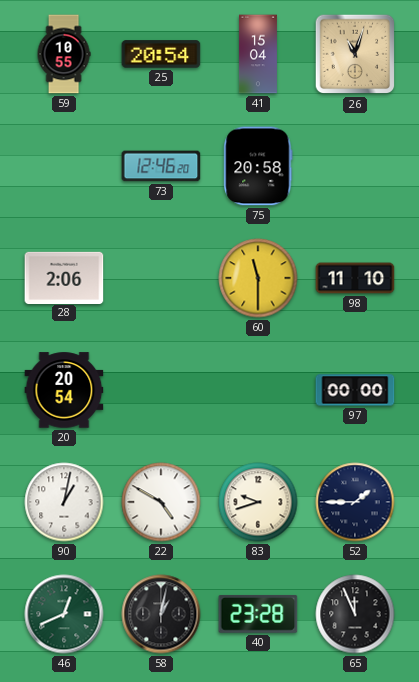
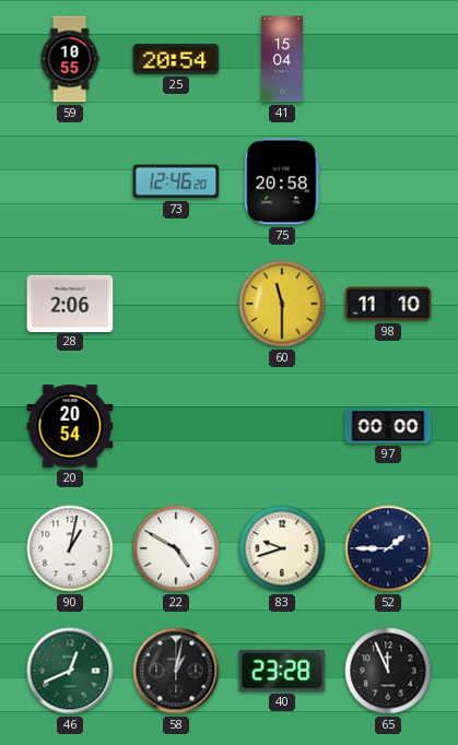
26: 11:03 -> none (355, 54)
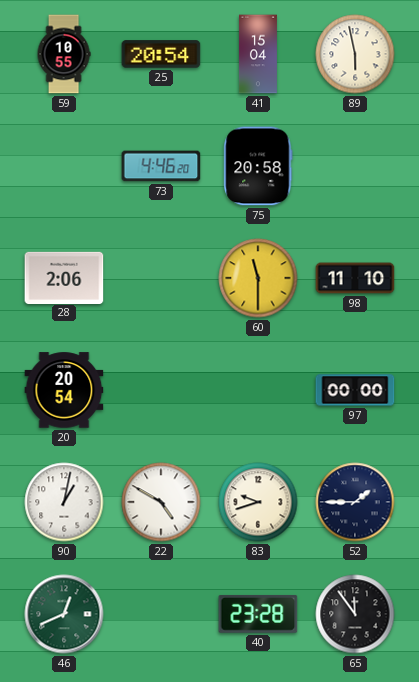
89: none -> 5:58 (355, 54)
73: 12:46 -> 4:46 (161, 166)
58: 1:02 -> none (176, 671)
65: 11:56 -> 11:54 (355, 614)
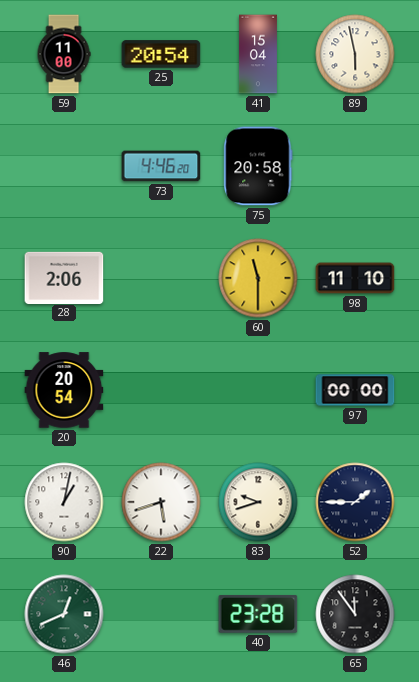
59: 10:55 -> 11:00 (64, 54)
22: 4:50 -> 5:42 (161, 502)
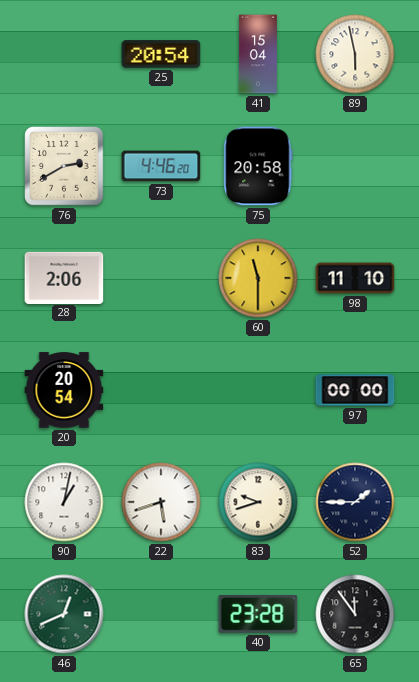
59: 11:00 -> none (64, 54)
76: none -> 2:40 (64, 166)
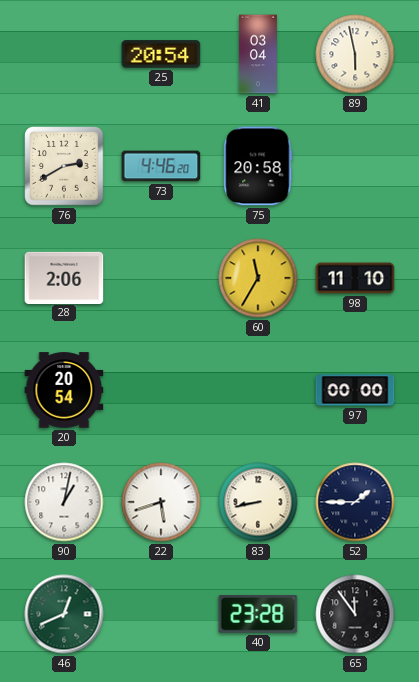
41: 15:04 -> 03:04 (258, 54)
60: 11:30 -> 11:35 (258, 278)
83: 9:42 -> 8:43 (258, 502)
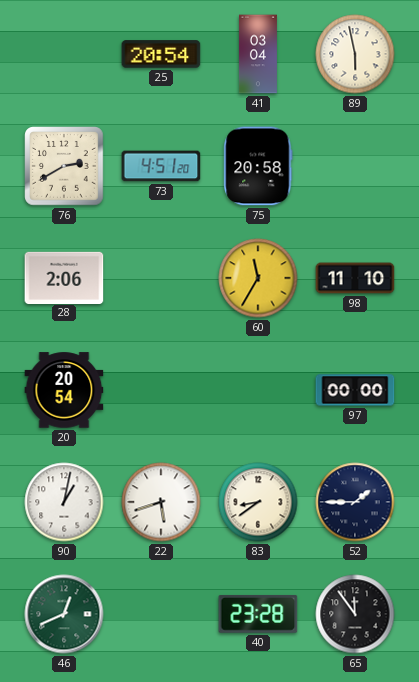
73: 4:46 -> 4:51 (161, 166)
83: 8:43 -> 8:39 (258, 502)
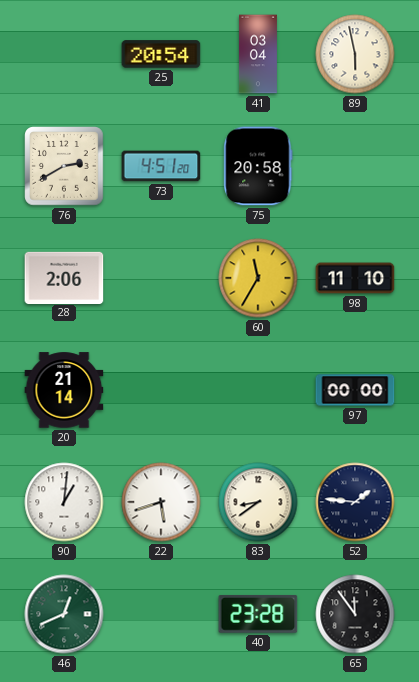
20: 20:54 -> 21:14 (64, 390)
90: 1:02 -> 1:01 (64, 502)
52: 1:45 -> 1:46 (355, 502)
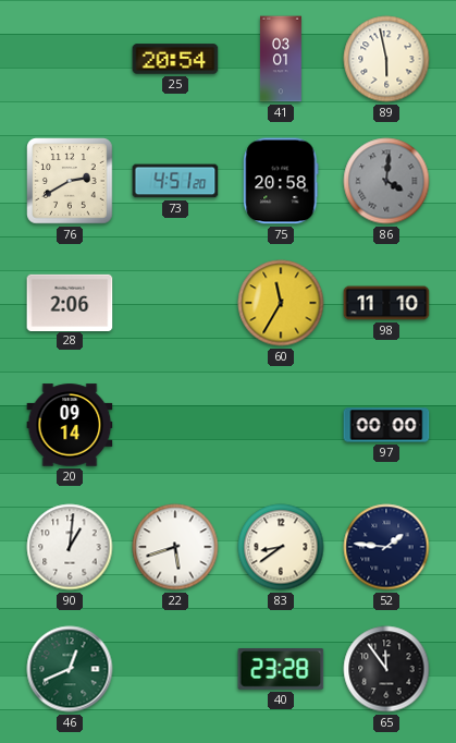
41: 03:04 -> 03:01 (281, 59)
86: none -> 4:01 (386, 181)
20: 21:14 -> 09:14 (70, 425)
